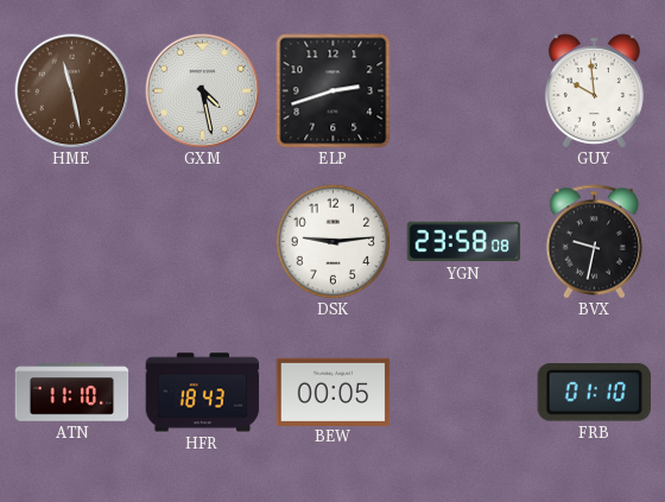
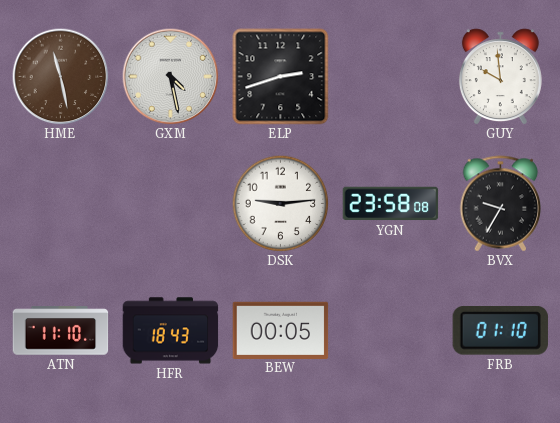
BVX: 9:32 -> 9:35 (501, 204)
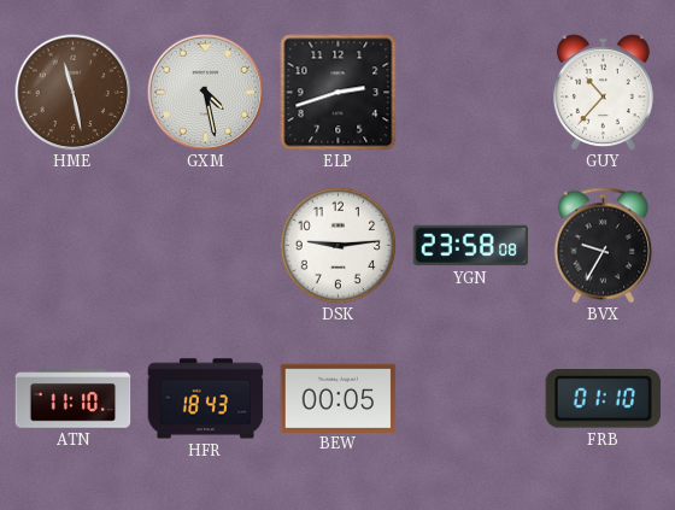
GUY: 9:59 -> 10:37 (603, 93)
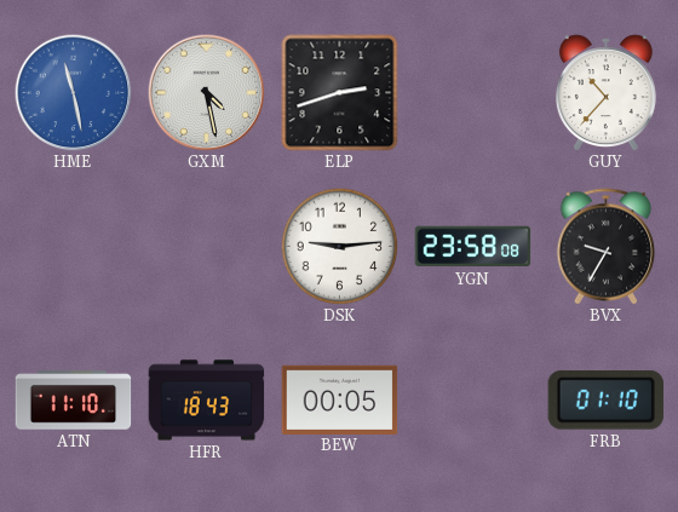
HME dial: brown -> blue (74, 93)
